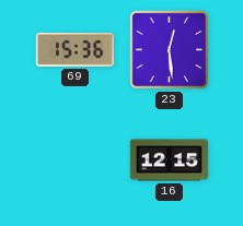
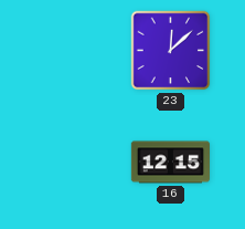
69: 15:36 -> none (74, 49)
23: 12:29 -> 12:08 (171, 51)
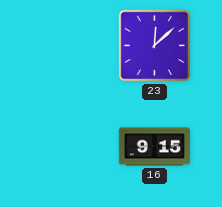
16: 12:15 -> 9:15 (155, 147)
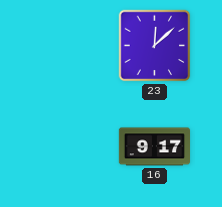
16: 9:15 -> 9:17 (155, 147)
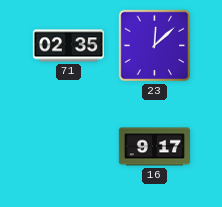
71: none -> 02:35 (68, 46)
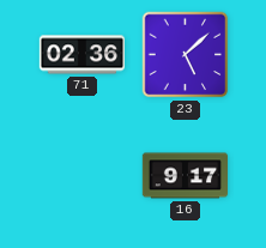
71: 02:35 -> 02:36 (81, 55)
23: 12:08 -> 5:08 (186, 55)
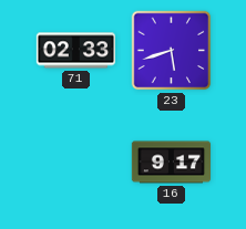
71: 02:36 -> 02:33 (75, 51)
23: 5:08 -> 5:42 (172, 51)
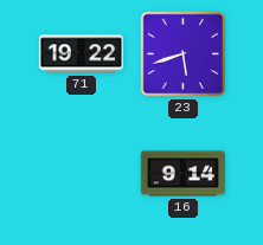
71: 02:33 -> 19:22 (81, 54)
16: 9:17 -> 9:14 (184, 174)
